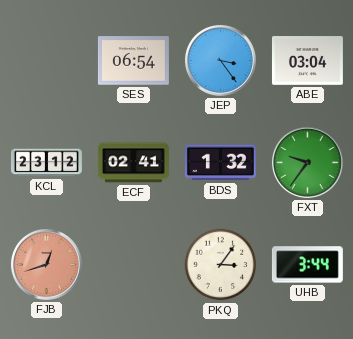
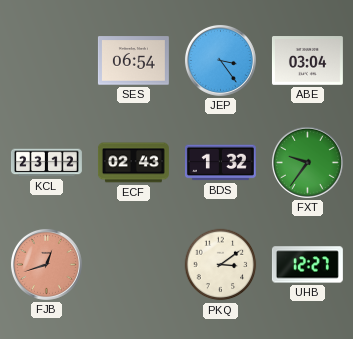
ECF: 02:41 -> 02:43 (133, 163)
PKQ: 3:06 -> 3:09 (221, 265)
UHB: 3:44 -> 12:27 (307, 265)
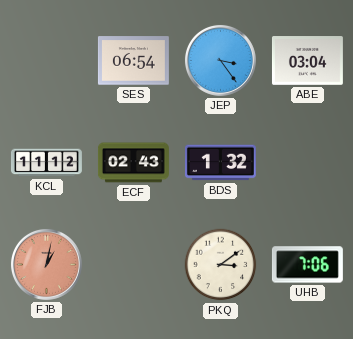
KCL: 23:12 -> 11:12 (46, 163)
FXT: 9:36 -> none (307, 162)
FJB: 12:42 -> 1:02 (46, 264)
UHB: 12:27 -> 7:06 (307, 265)
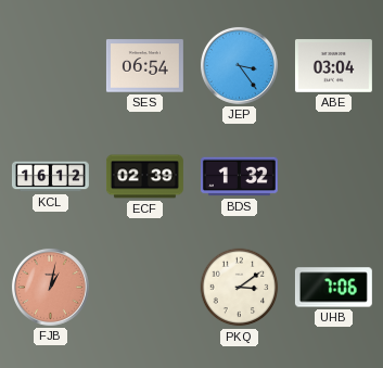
KCL: 11:12 -> 16:12 (50, 177)
ECF: 02:43 -> 02:39 (144, 177)
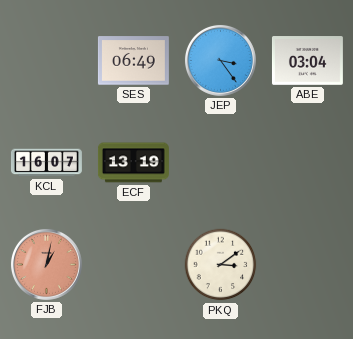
SES: 06:54 -> 06:49 (133, 61)
KCL: 16:12 -> 16:07 (46, 163)
ECF: 02:39 -> 13:19 (133, 163)
BDS: 1:32 -> none (239, 177)
UHB: 7:06 -> none (333, 288)
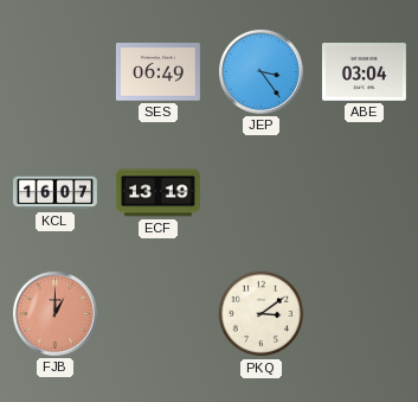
FJB: 1:02 -> 1:00 (54, 313)
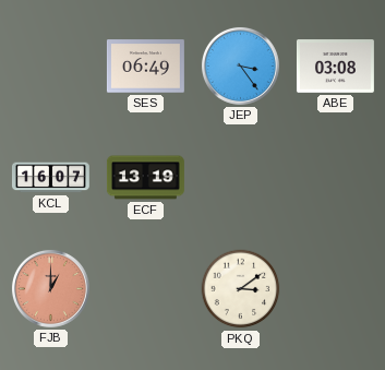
ABE: 03:04 -> 03:08 (335, 67)
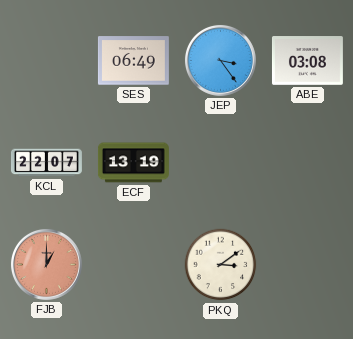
KCL: 16:07 -> 22:07 (46, 163)
